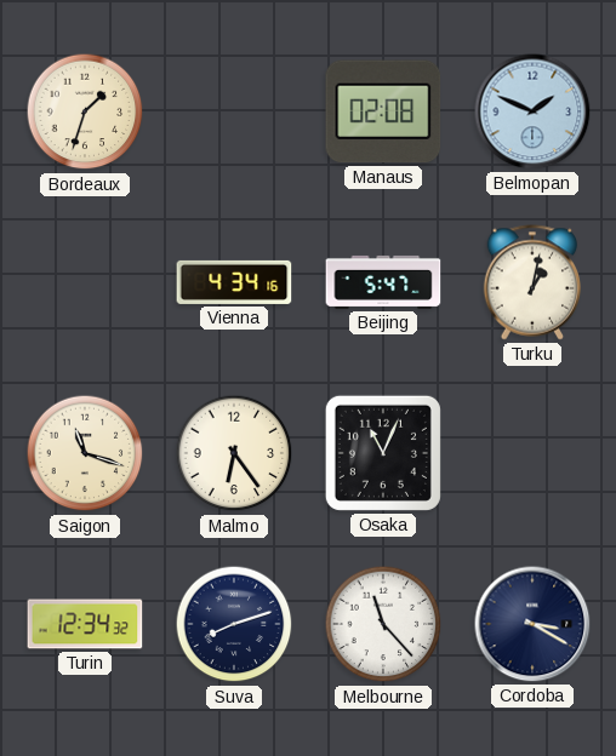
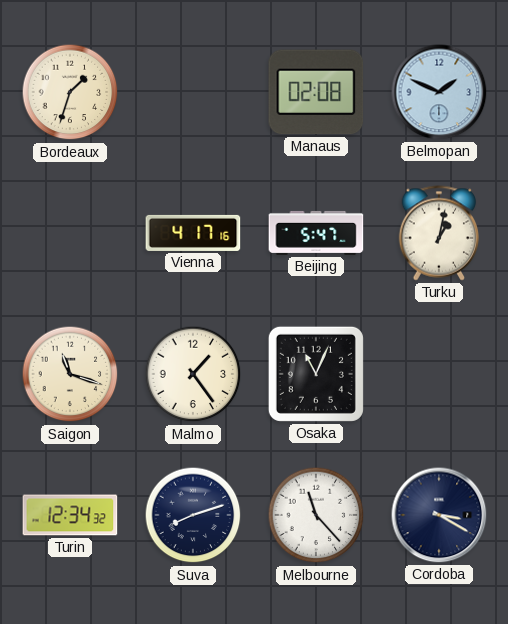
Vienna: 4:34 -> 4:17 (193, 233)
Malmo: 6:24 -> 1:24 (193, 374)
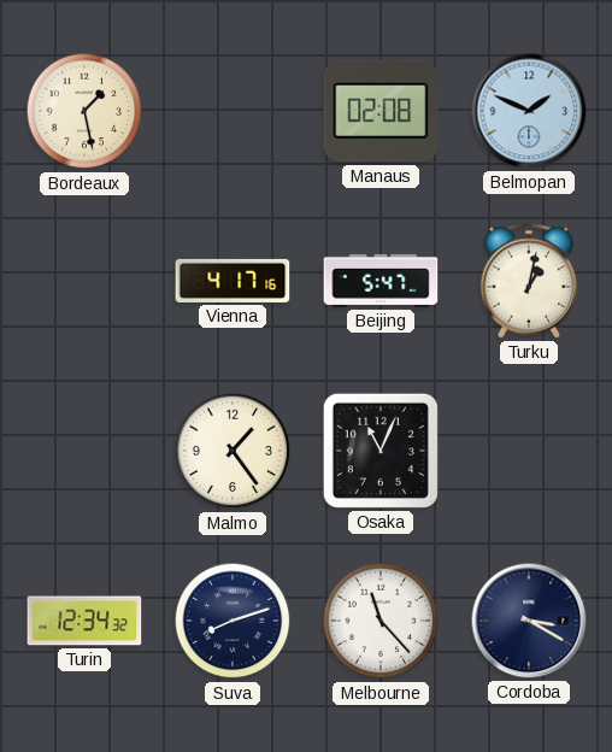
Bordeaux: 1:33 -> 1:28 (84, 111)
Saigon: 11:18 -> none (70, 374)
